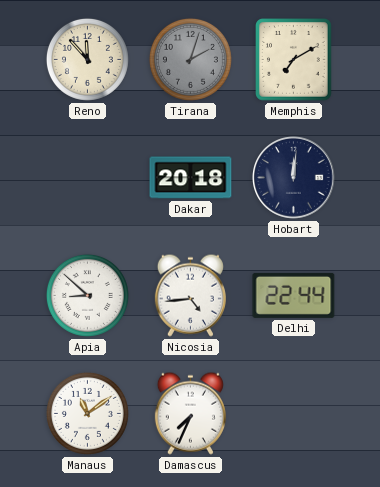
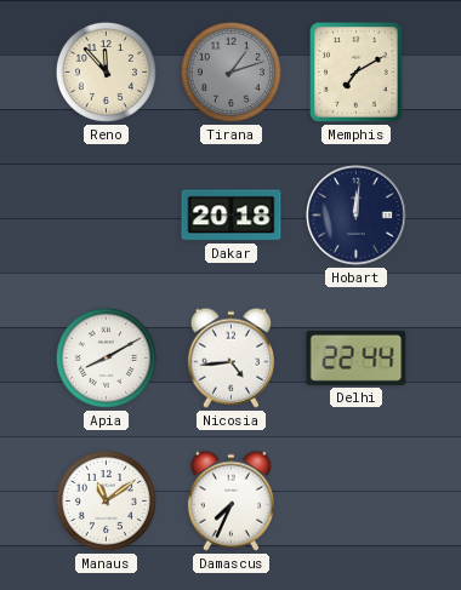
Tirana: 2:03 -> 1:12 (231, 71)
Apia: 8:52 -> 8:10 (106, 357)
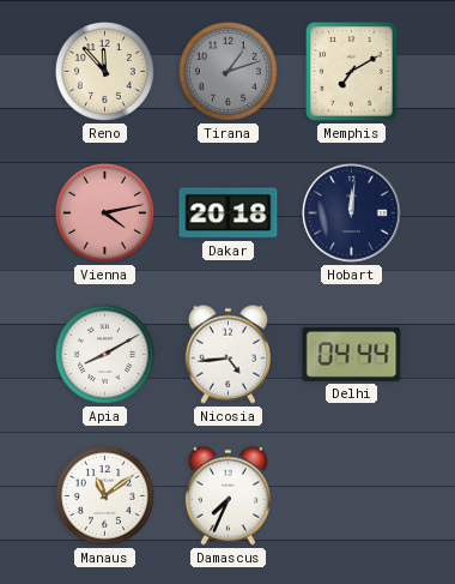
Vienna: none -> 4:13 (104, 212)
Delhi: 22:44 -> 04:44 (352, 354)
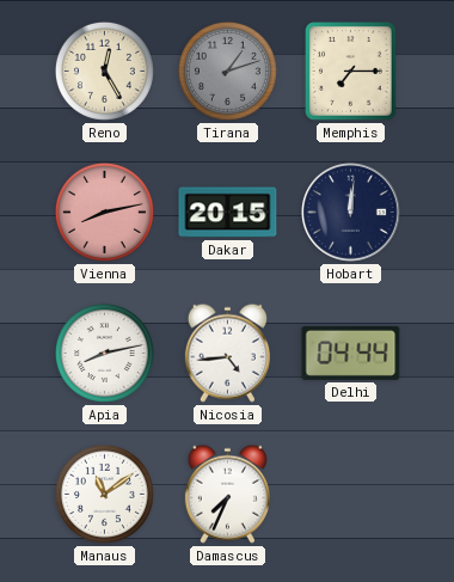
Reno: 11:53 -> 12:25 (104, 71)
Memphis: 7:10 -> 7:15 (351, 72)
Vienna: 4:13 -> 8:13 (104, 212)
Dakar: 20:18 -> 20:15 (228, 213)
Apia: 8:10 -> 8:13 (104, 353)
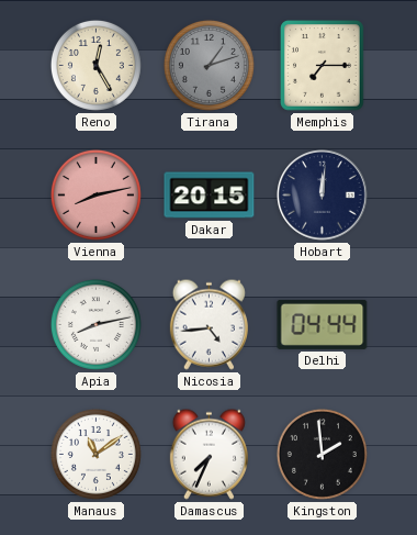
Kingston: none -> 1:59 (322, 454)
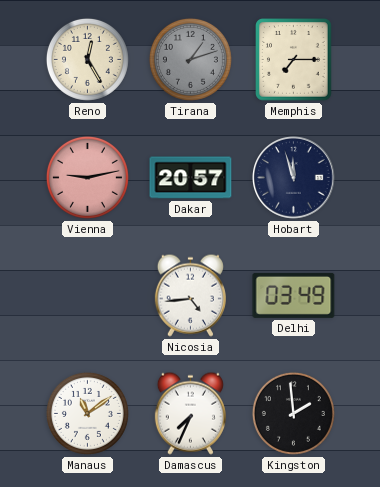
Vienna: 8:13 -> 9:13 (87, 177)
Dakar: 20:15 -> 20:57 (191, 178)
Hobart: 12:01 -> 11:57 (294, 178)
Apia: 8:13 -> none (95, 324)
Delhi: 04:44 -> 03:49 (294, 295)
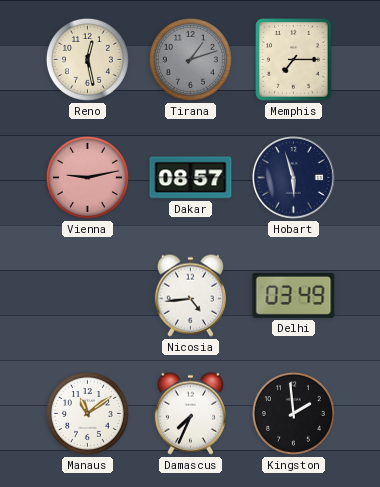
Reno: 12:25 -> 12:28 (87, 59)
Dakar: 20:57 -> 08:57 (191, 178)
Hobart: 11:57 -> 5:57 (294, 178)
